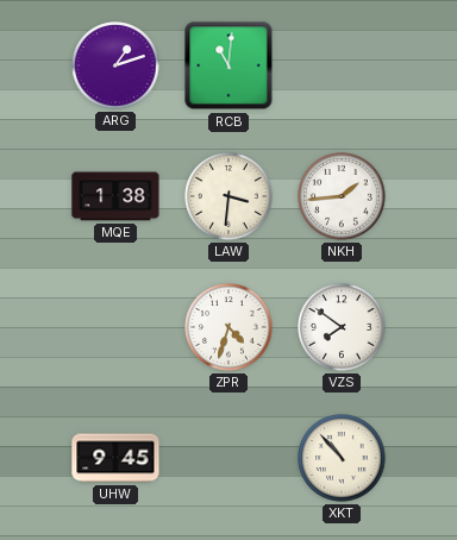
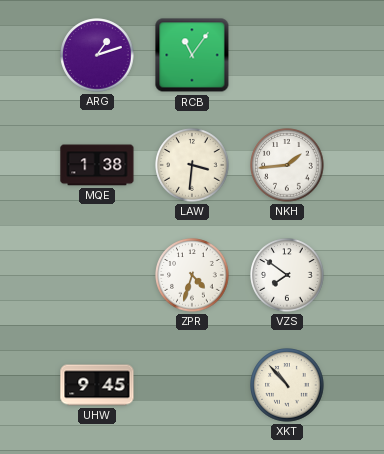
RCB: 11:01 -> 11:06 (192, 55)
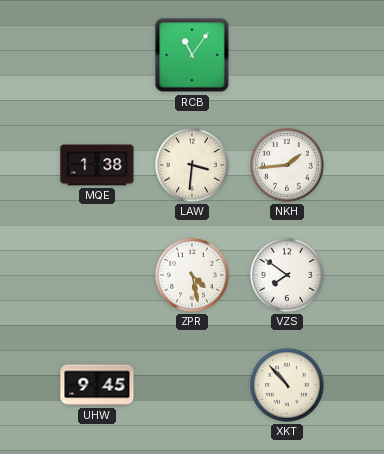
ARG: 1:12 -> none (97, 55)
ZPR: 4:33 -> 4:28 (192, 275)
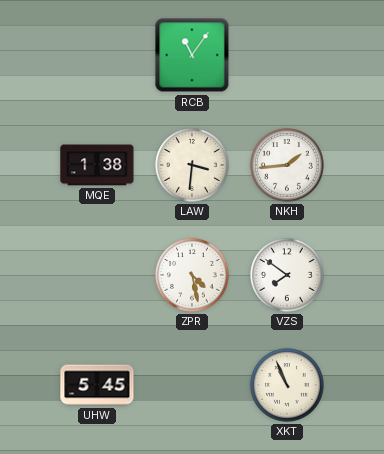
UHW: 9:45 -> 5:45 (97, 385)
XKT: 10:53 -> 10:56 (287, 385)
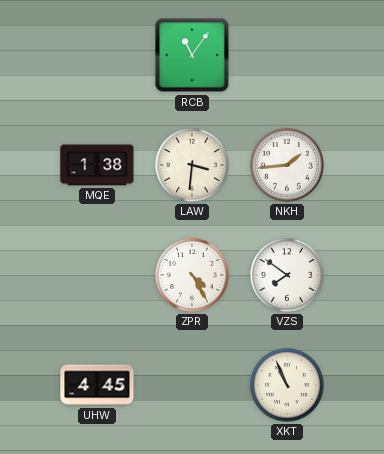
ZPR: 4:28 -> 4:25 (192, 275)
UHW: 5:45 -> 4:45 (97, 385)
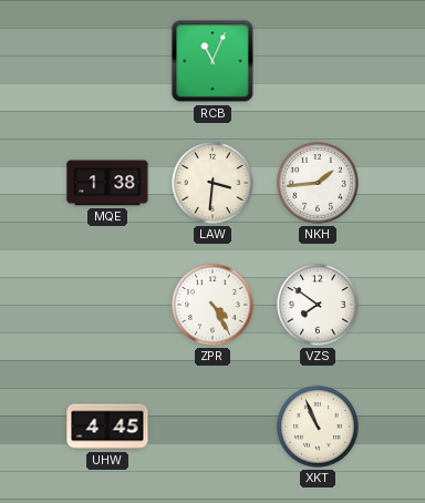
RCB: 11:06 -> 11:04 (212, 61)
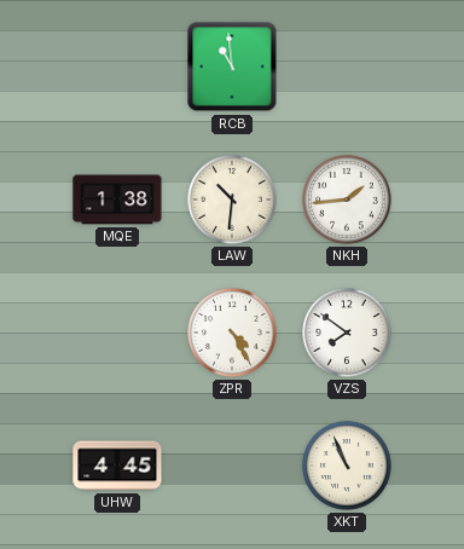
RCB: 11:04 -> 10:59 (232, 67)
LAW: 3:31 -> 10:31 (232, 200)
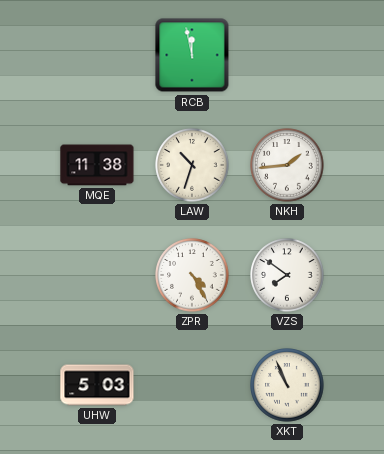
RCB: 10:59 -> 11:58 (192, 55)
MQE: 1:38 -> 11:38 (97, 165)
LAW: 10:31 -> 10:33 (192, 165)
UHW: 4:45 -> 5:03 (97, 385)
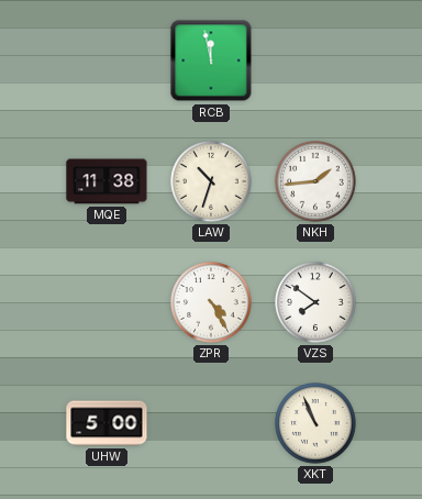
UHW: 5:03 -> 5:00 (107, 423)
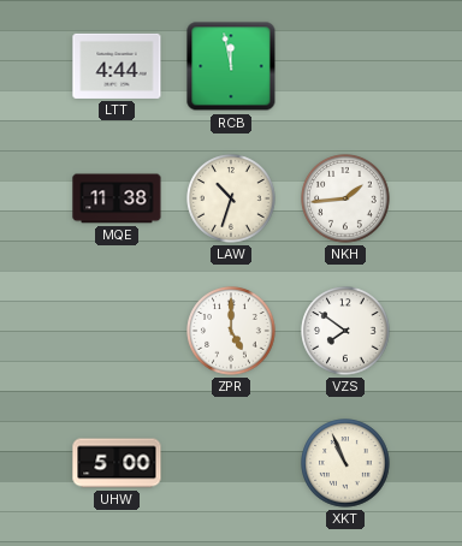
LTT: none -> 4:44 (117, 66)
ZPR: 4:25 -> 5:00 (231, 331)
